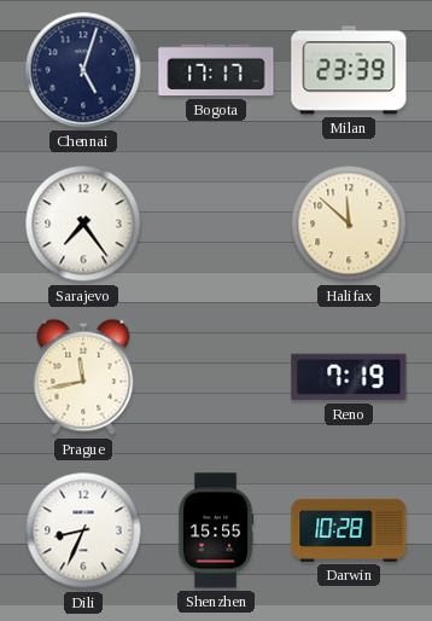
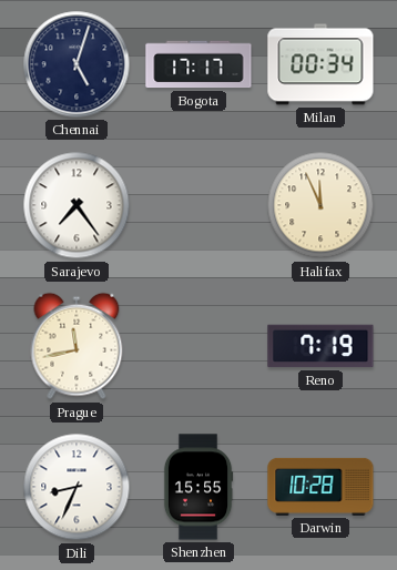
Milan: 23:39 -> 00:34 (320, 64)
Halifax: 11:52 -> 11:56 (320, 205)
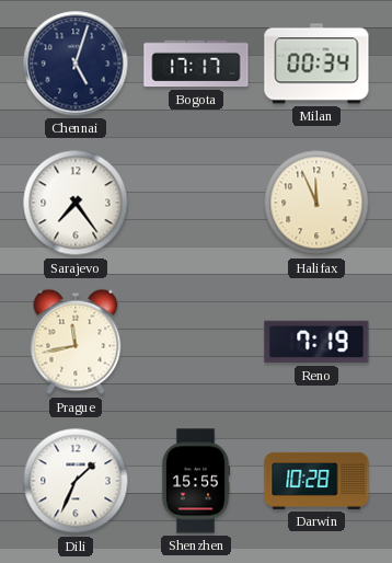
Dili: 8:34 -> 1:34 (76, 481)
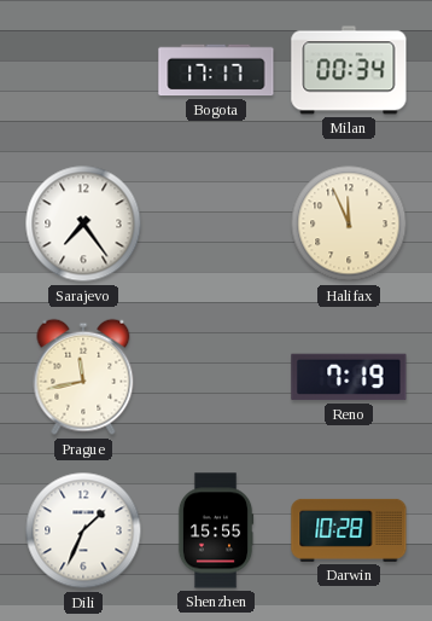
Chennai: 5:03 -> none (76, 64)
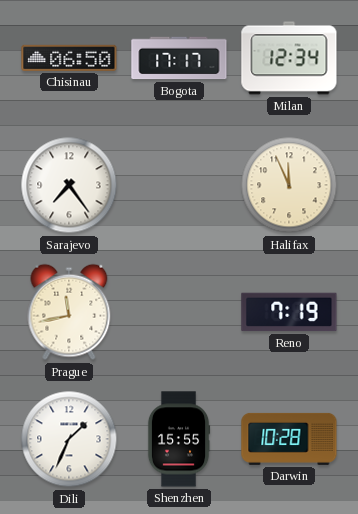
Chisinau: none -> 06:50 (69, 58)
Milan: 00:34 -> 12:34 (289, 58)
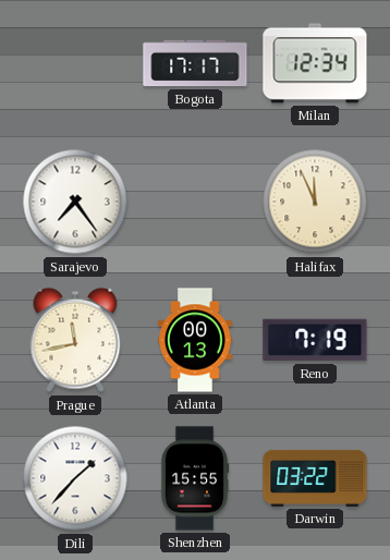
Chisinau: 06:50 -> none (69, 58)
Atlanta: none -> 00:13 (195, 340)
Dili: 1:34 -> 1:37 (75, 478)
Darwin: 10:28 -> 03:22 (315, 478)
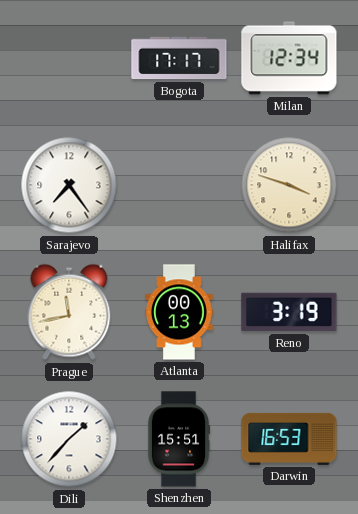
Halifax: 11:56 -> 3:48 (289, 185)
Reno: 7:19 -> 3:19 (289, 312)
Shenzhen: 15:55 -> 15:51 (179, 439)
Darwin: 03:22 -> 16:53 (289, 439)
